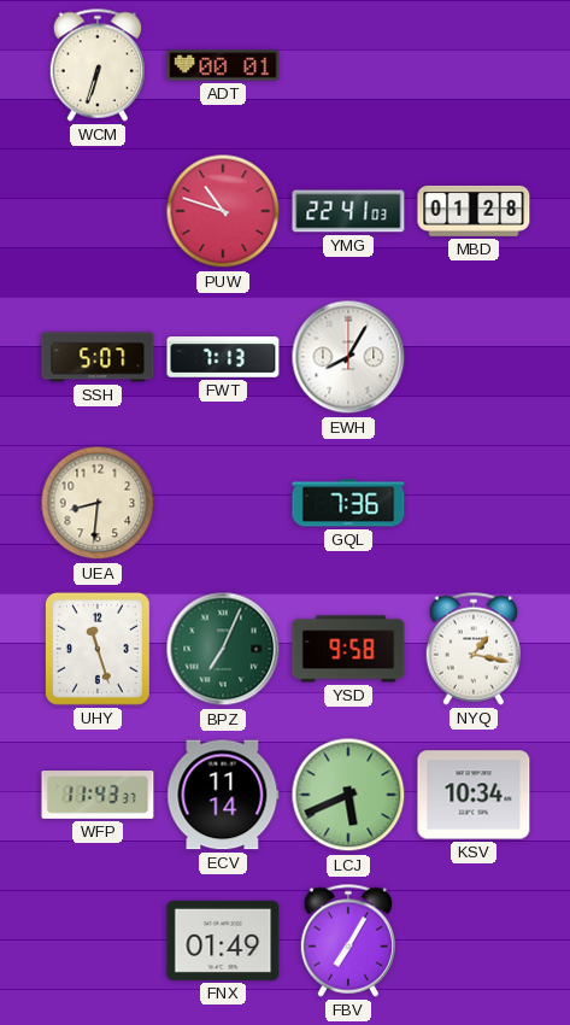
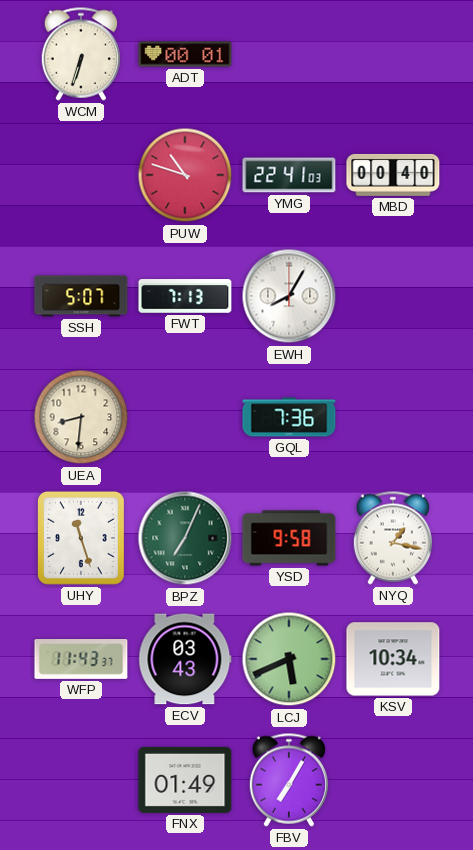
MBD: 01:28 -> 00:40 (393, 175)
ECV: 11:14 -> 03:43 (185, 659)
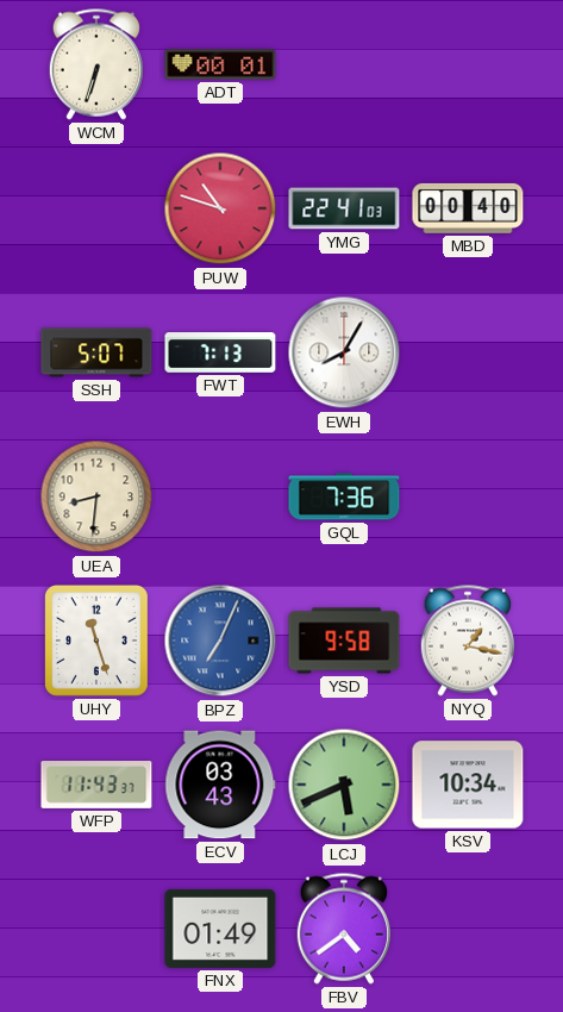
BPZ dial: green -> blue (220, 641)
FBV: 7:05 -> 4:39 (343, 929)
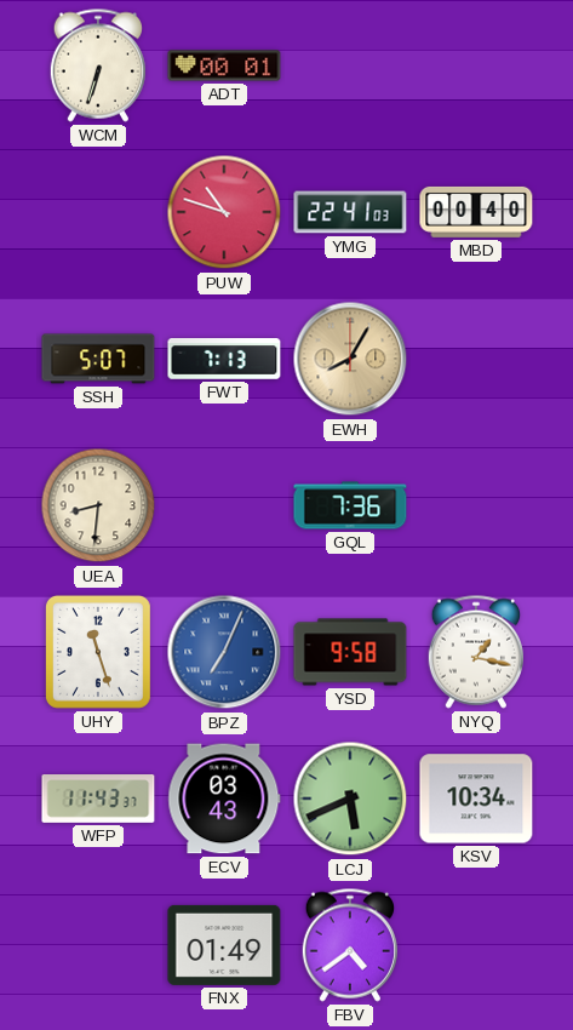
EWH dial: white -> champagne (350, 359)
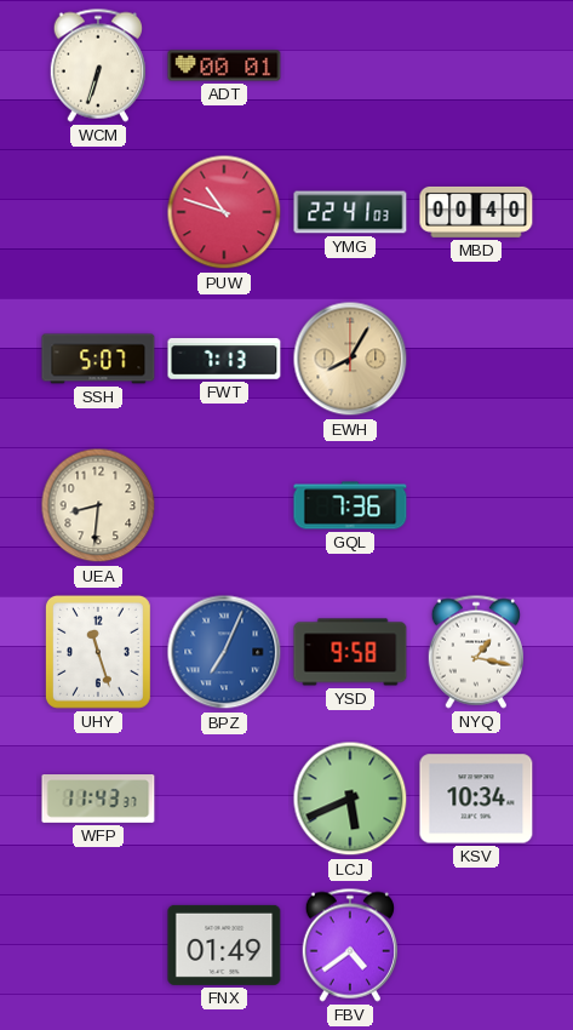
ECV: 03:43 -> none (224, 799)
